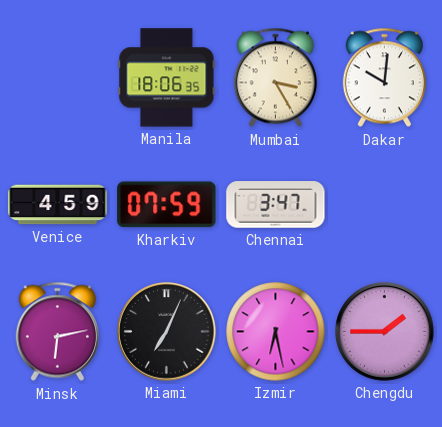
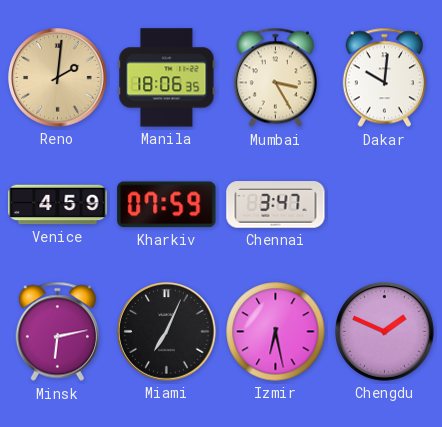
Reno: none -> 2:01 (58, 78)
Chengdu: 1:45 -> 1:49 (385, 332)
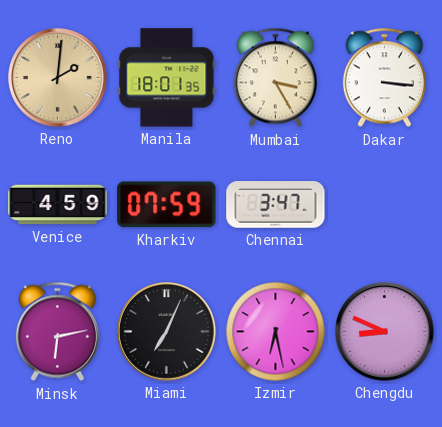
Manila: 18:06 -> 18:01 (167, 78)
Dakar: 10:01 -> 3:16 (384, 78)
Chengdu: 1:49 -> 8:49 (385, 332)
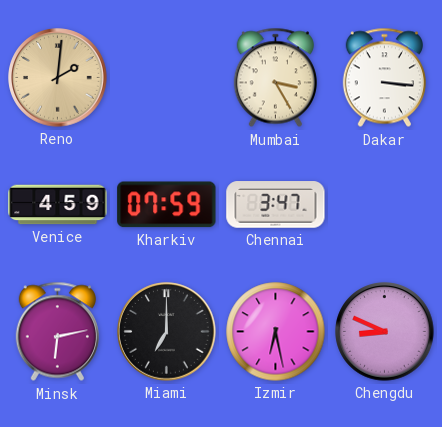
Manila: 18:01 -> none (167, 78)
Miami: 7:04 -> 7:00 (167, 332)
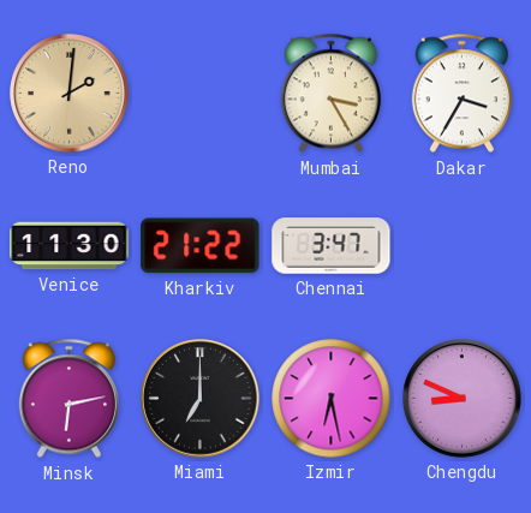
Dakar: 3:16 -> 3:35 (461, 94)
Venice: 4:59 -> 11:30 (70, 246)
Kharkiv: 07:59 -> 21:22 (201, 246)
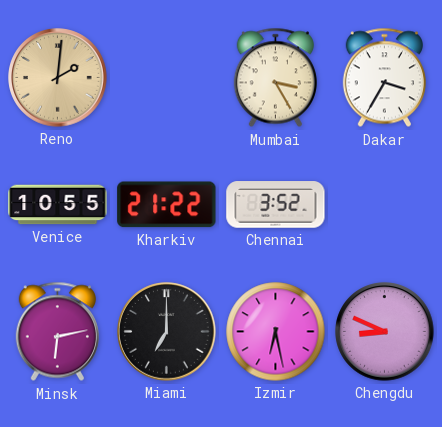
Venice: 11:30 -> 10:55 (58, 205)
Chennai: 3:47 -> 3:52 (276, 205)
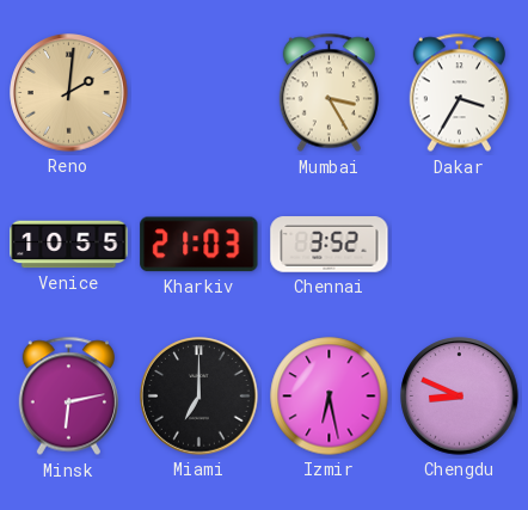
Kharkiv: 21:22 -> 21:03 (199, 245)
